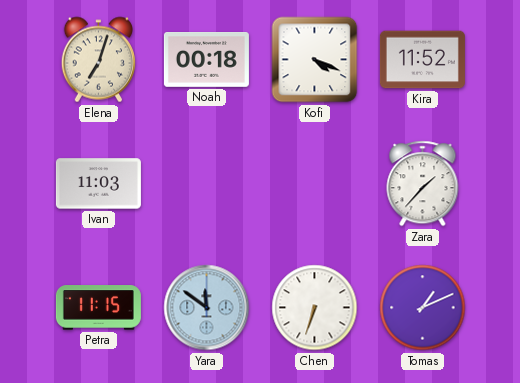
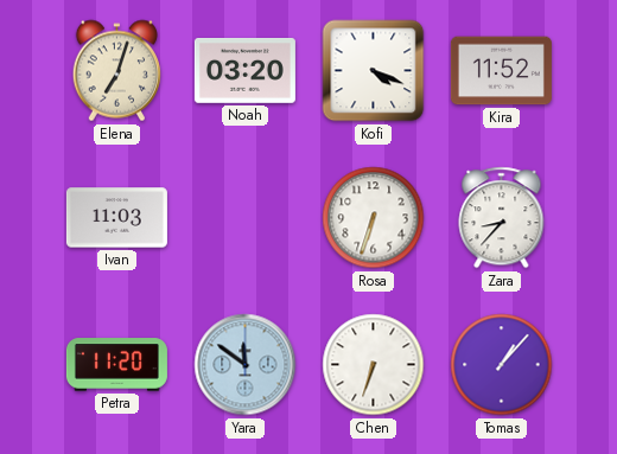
Noah: 00:18 -> 03:20 (244, 71)
Rosa: none -> 6:33 (374, 218)
Zara: 1:37 -> 8:37 (502, 218)
Petra: 11:15 -> 11:20 (116, 365)
Tomas: 1:11 -> 1:07 (502, 365)
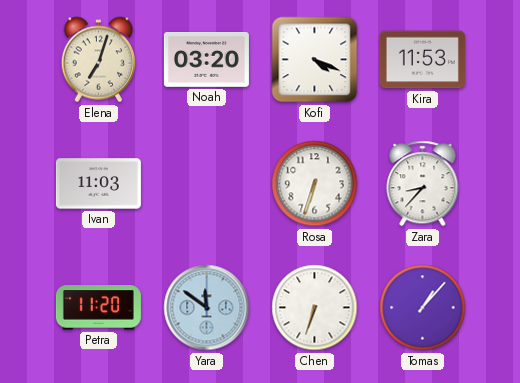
Kira: 11:52 -> 11:53 (422, 60)
